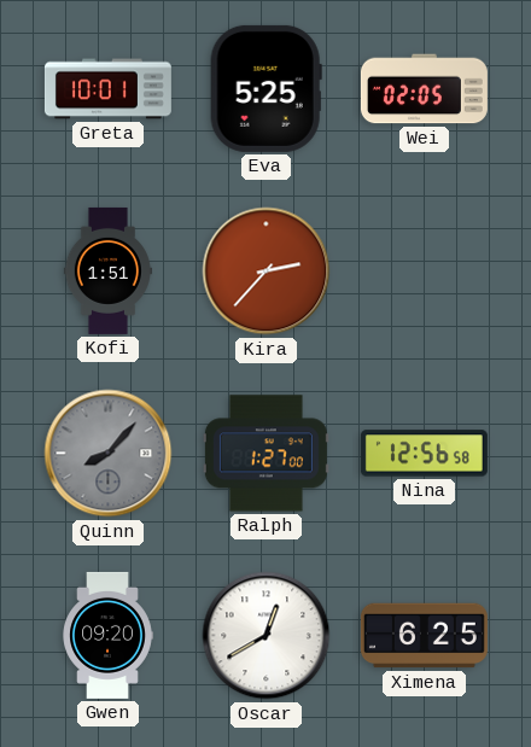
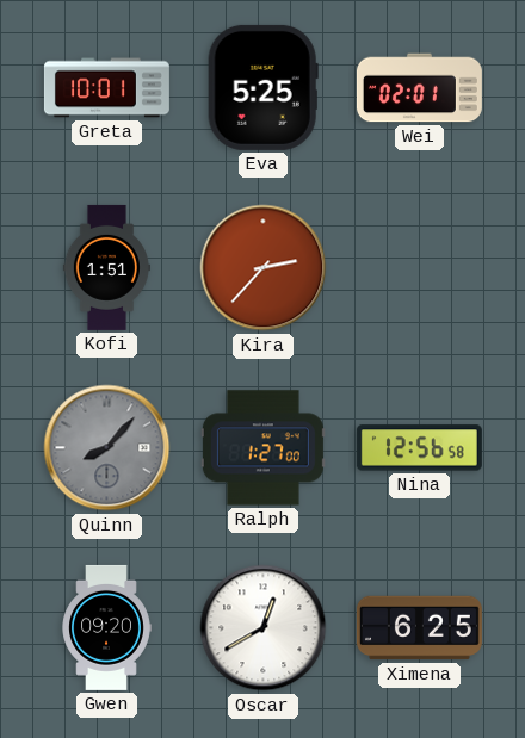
Wei: 02:05 -> 02:01 (419, 88)
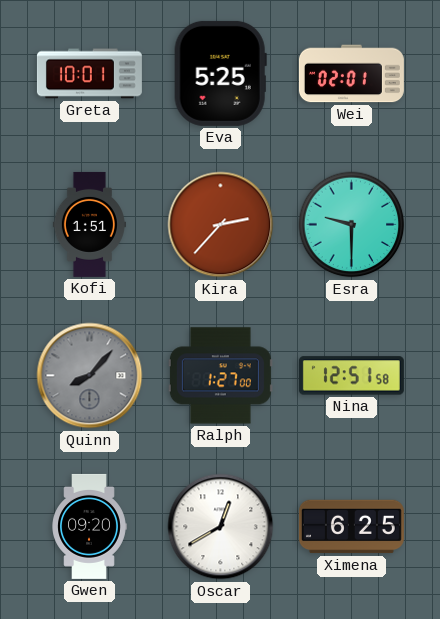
Esra: none -> 9:30 (352, 225)
Nina: 12:56 -> 12:51 (351, 376)
